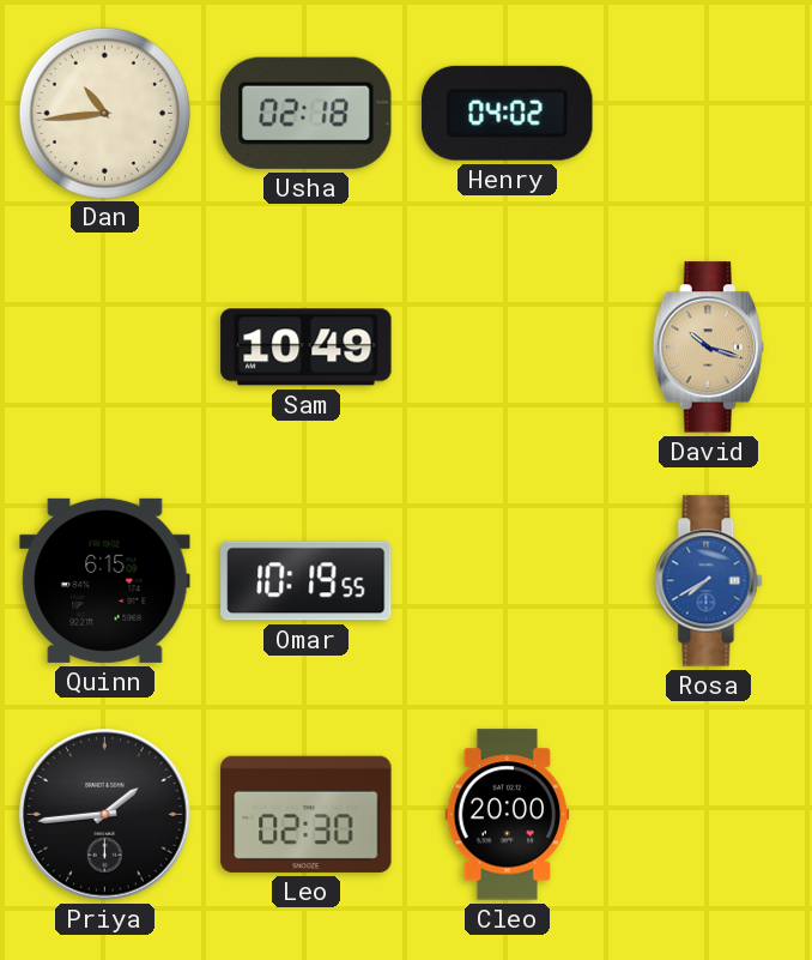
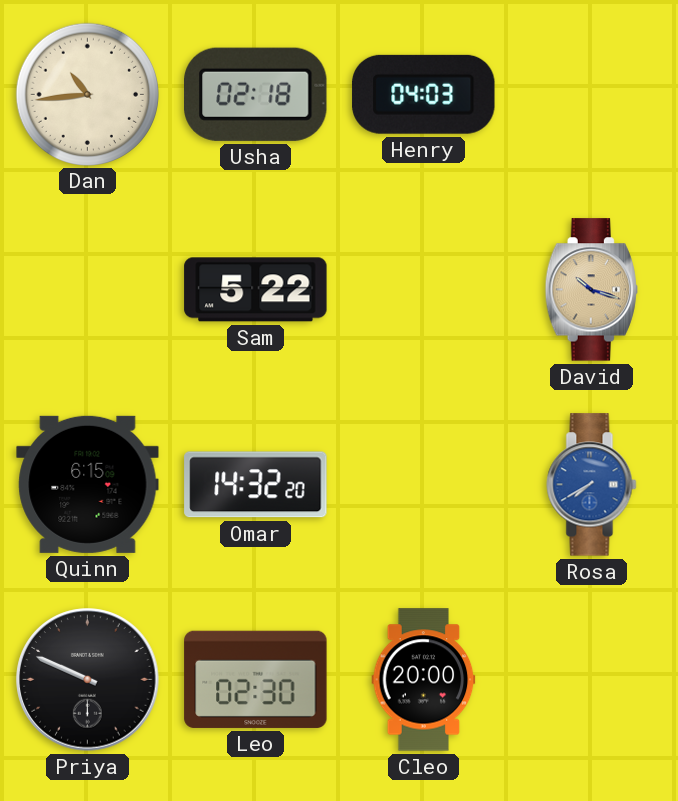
Henry: 04:02 -> 04:03 (424, 94)
Sam: 10:49 -> 5:22 (256, 290)
Omar: 10:19 -> 14:32 (256, 485)
Priya: 1:44 -> 9:49 (88, 680)
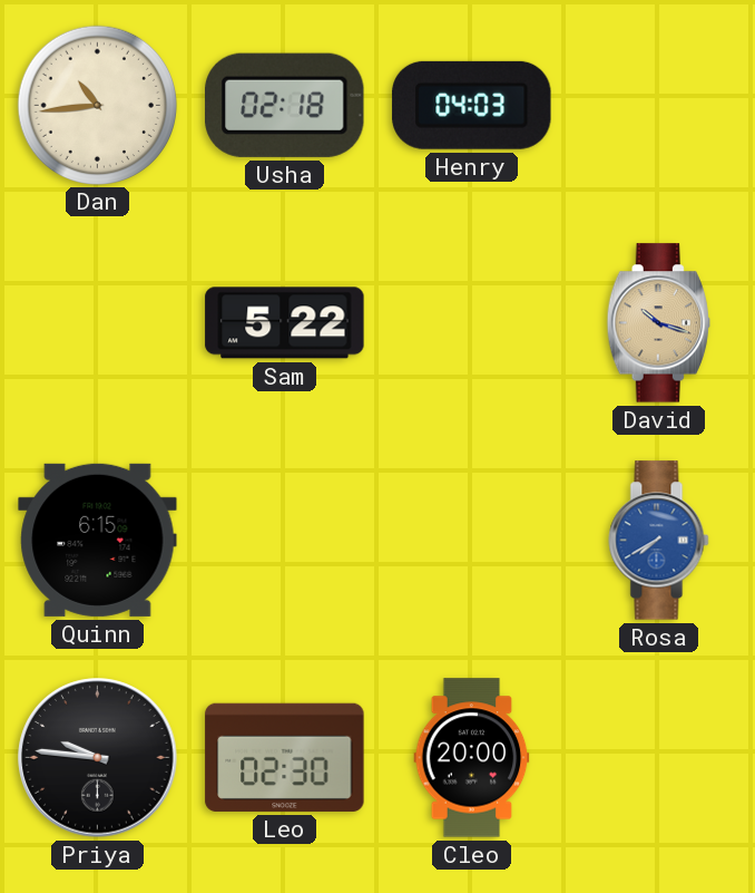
Omar: 14:32 -> none (256, 485)
Priya: 9:49 -> 9:46 (98, 758)
